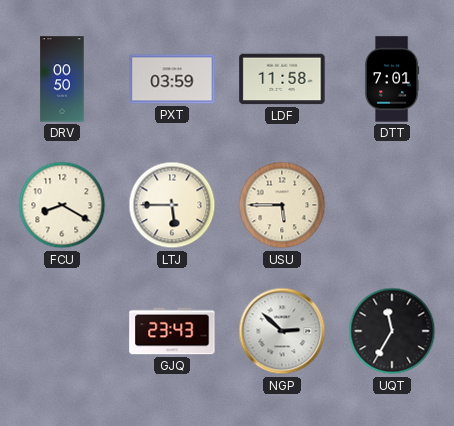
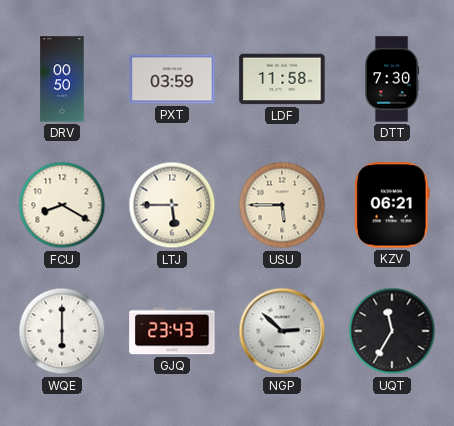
DTT: 7:01 -> 7:30 (392, 79)
KZV: none -> 06:21 (392, 205)
WQE: none -> 6:00 (62, 331)
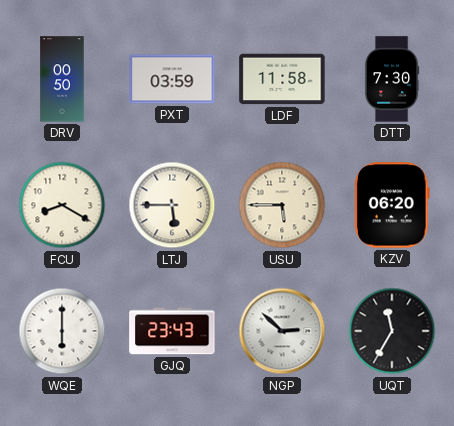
KZV: 06:21 -> 06:20 (392, 205)
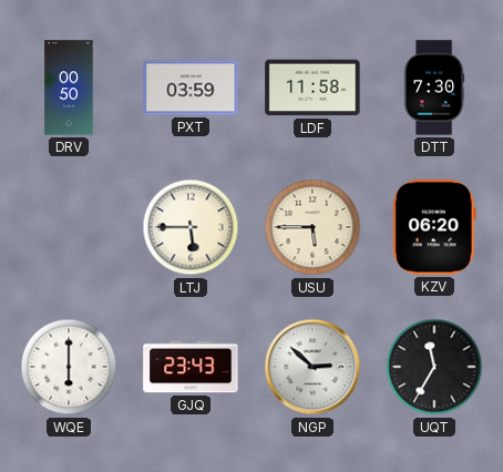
FCU: 8:20 -> none (62, 205)
